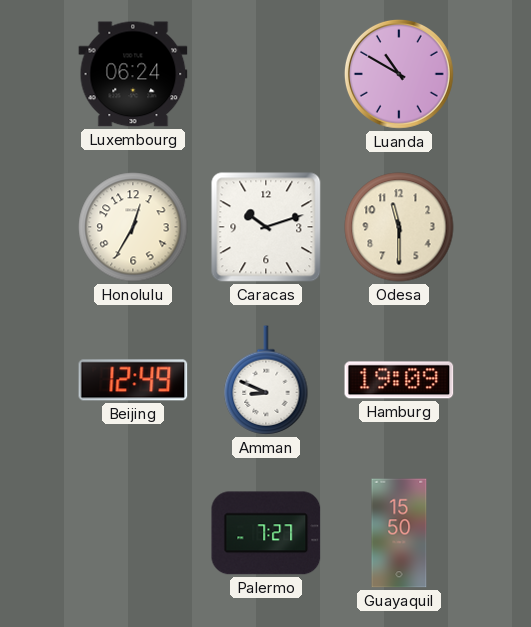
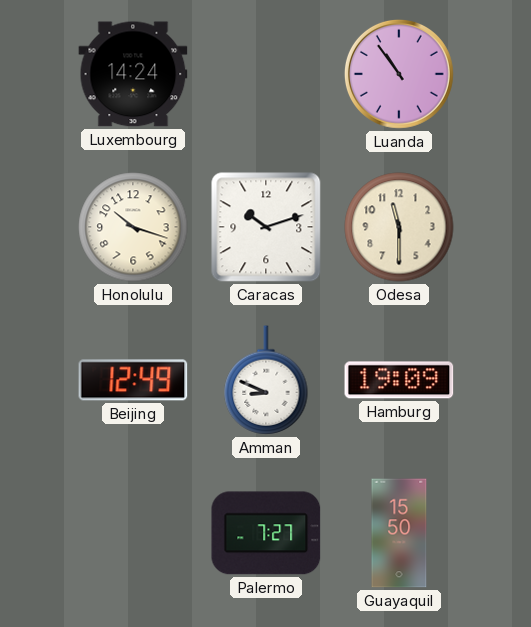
Luxembourg: 06:24 -> 14:24 (133, 74)
Luanda: 10:50 -> 10:54 (399, 74)
Honolulu: 12:35 -> 10:18 (133, 227)
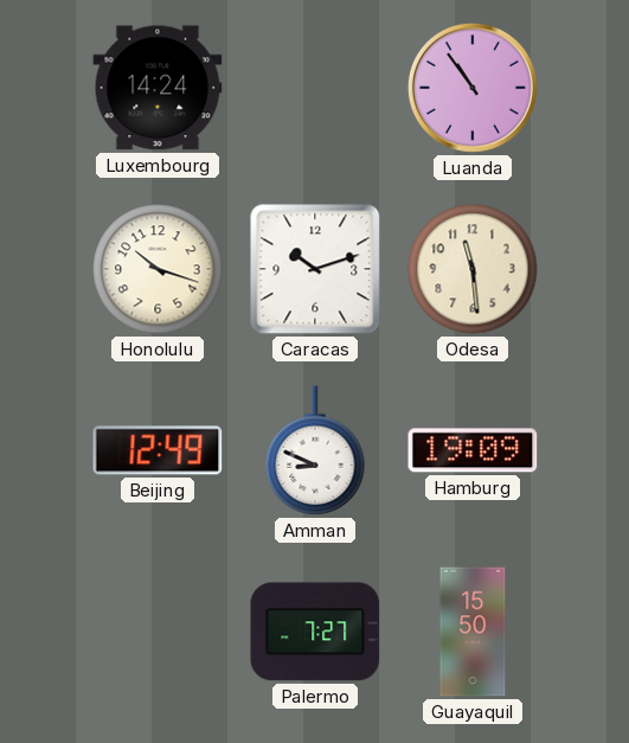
Odesa: 11:30 -> 11:29 (473, 269)
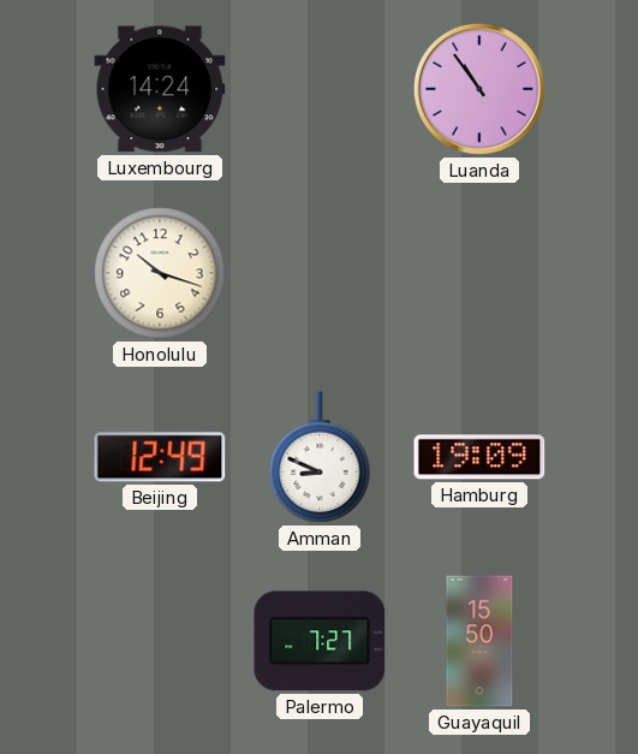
Caracas: 10:12 -> none (315, 269)
Odesa: 11:29 -> none (473, 269)
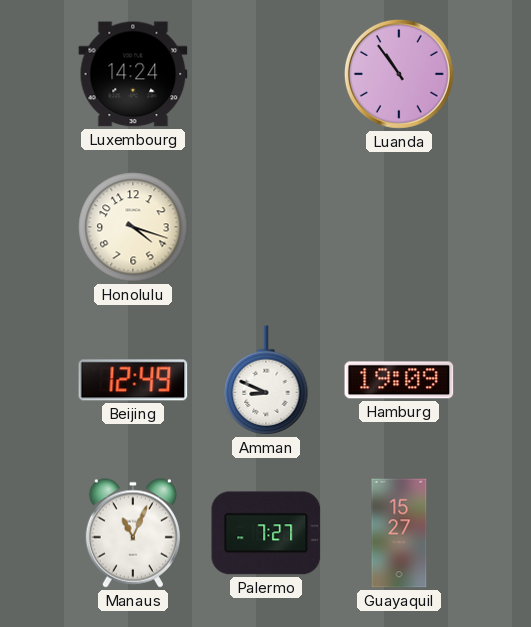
Honolulu: 10:18 -> 4:18 (133, 227)
Manaus: none -> 11:04 (133, 533)
Guayaquil: 15:50 -> 15:27 (399, 533)
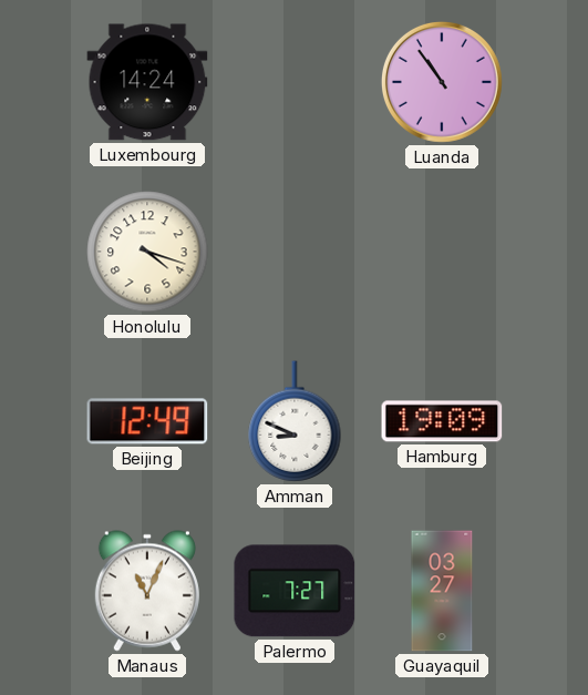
Guayaquil: 15:27 -> 03:27 (442, 591)
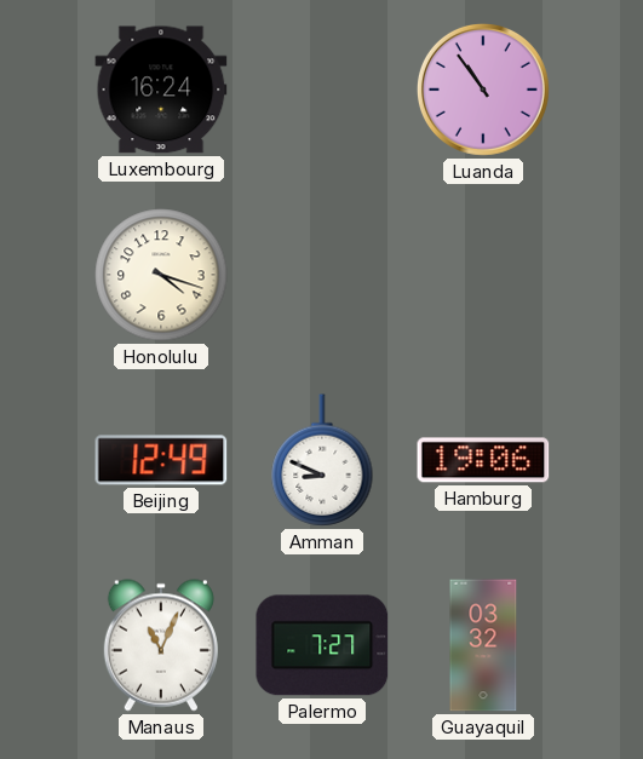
Luxembourg: 14:24 -> 16:24 (161, 90)
Hamburg: 19:09 -> 19:06 (483, 460)
Guayaquil: 03:27 -> 03:32 (483, 645)
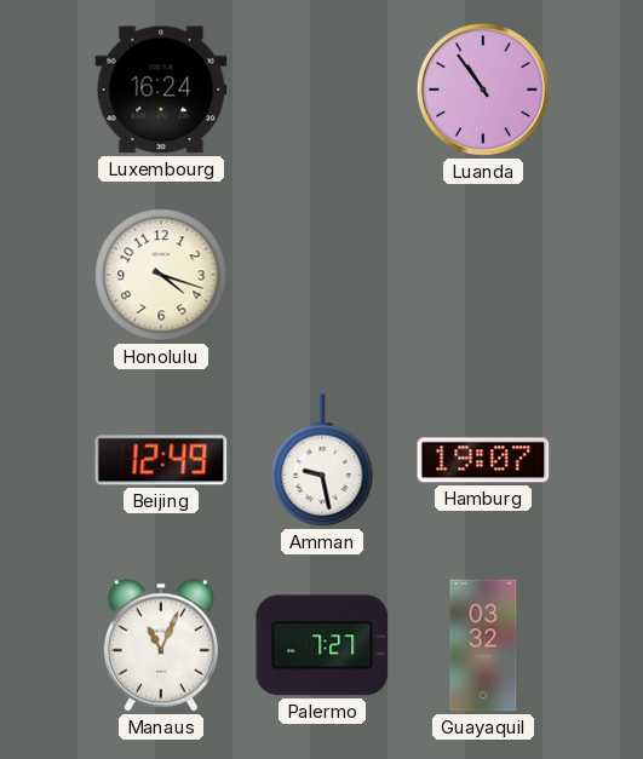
Amman: 8:49 -> 9:28 (322, 460)
Hamburg: 19:06 -> 19:07 (483, 460)
